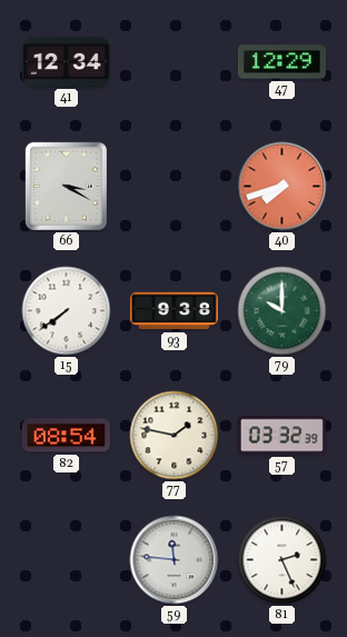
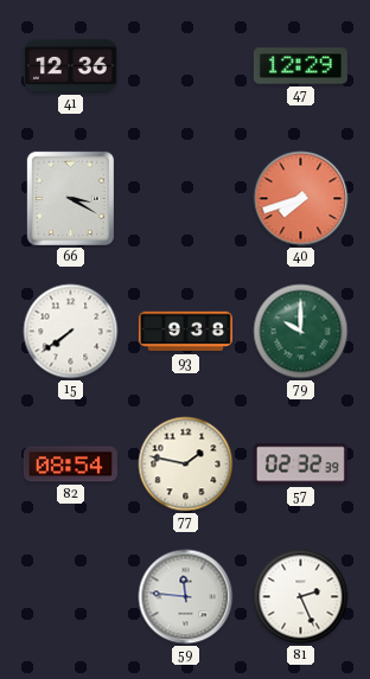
41: 12:34 -> 12:36 (70, 65)
57: 03:32 -> 02:32 (300, 465)
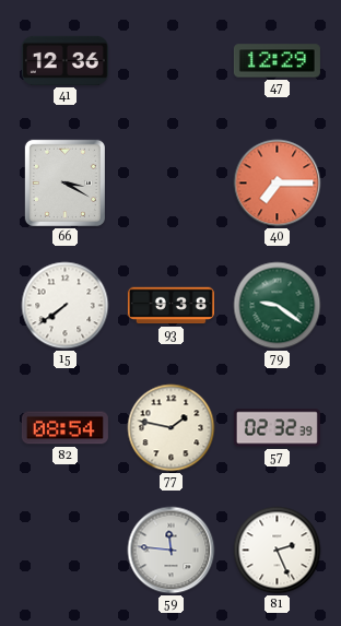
40: 7:42 -> 7:15 (278, 184)
79: 10:00 -> 9:21 (278, 306)
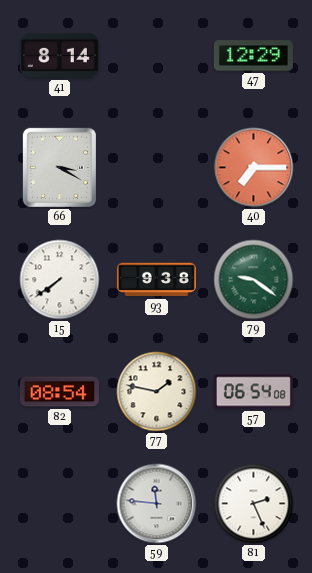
41: 12:36 -> 8:14 (59, 55)
57: 02:32 -> 06:54 (253, 392)
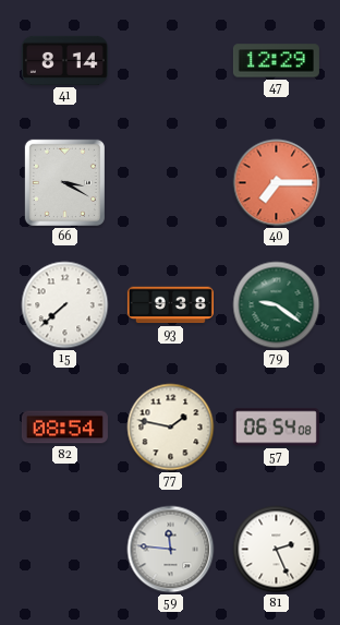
15: 7:39 -> 7:38 (65, 305)
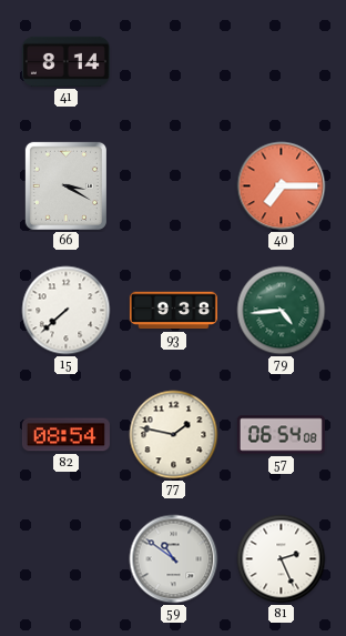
47: 12:29 -> none (276, 61)
79: 9:21 -> 4:44 (282, 311)
59: 11:46 -> 10:51 (174, 559)
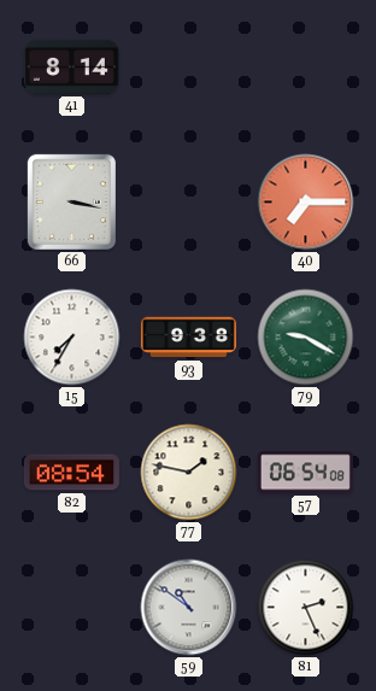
66: 3:20 -> 3:17 (71, 201)
15: 7:38 -> 7:35 (72, 338)
79: 4:44 -> 9:20 (306, 338)
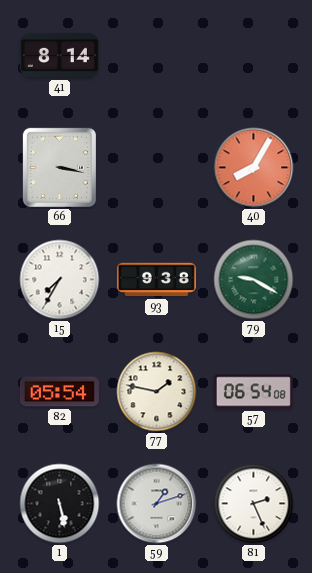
40: 7:15 -> 8:05 (254, 168)
82: 08:54 -> 05:54 (59, 392)
1: none -> 5:28 (60, 504)
59: 10:51 -> 1:12 (157, 504)
